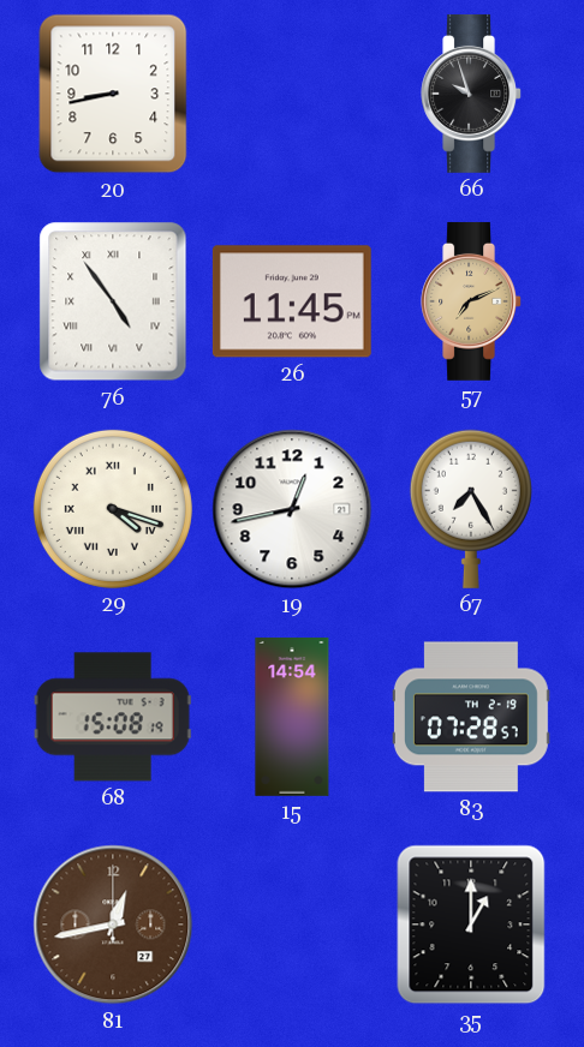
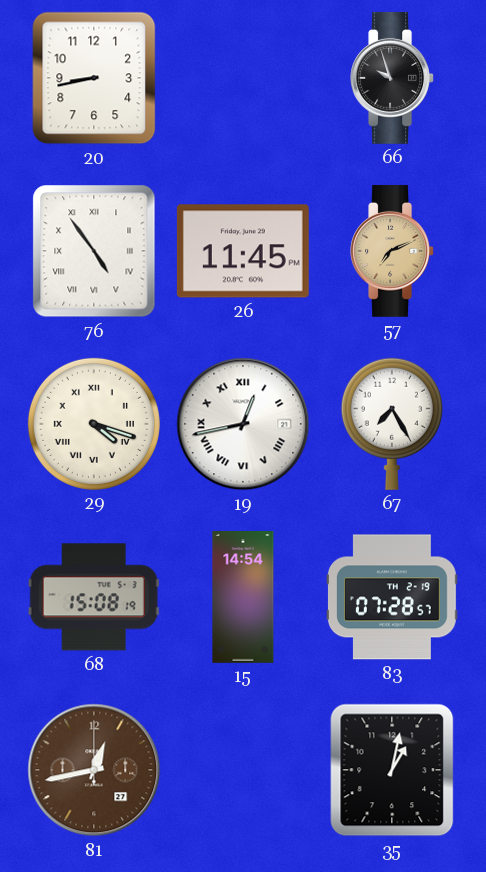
19 numerals: Arabic -> Roman (243, 424)
35: 1:00 -> 1:02 (392, 770)
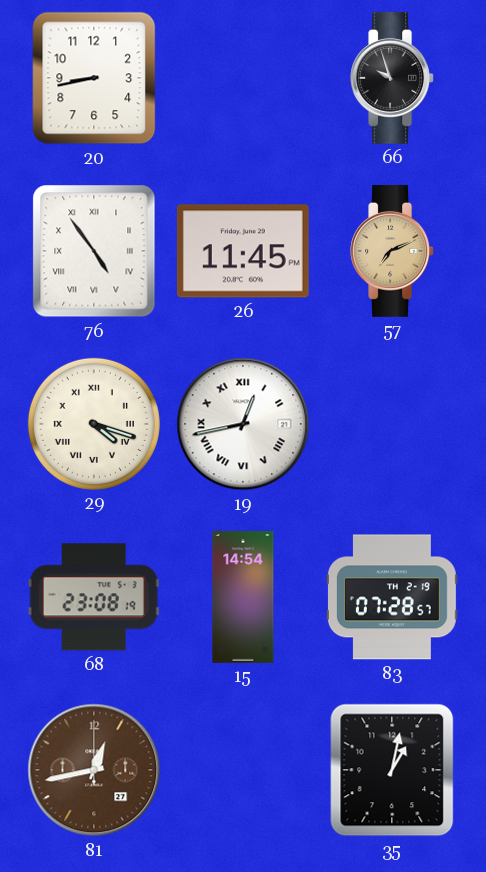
67: 7:25 -> none (392, 424)
68: 15:08 -> 23:08 (94, 597)
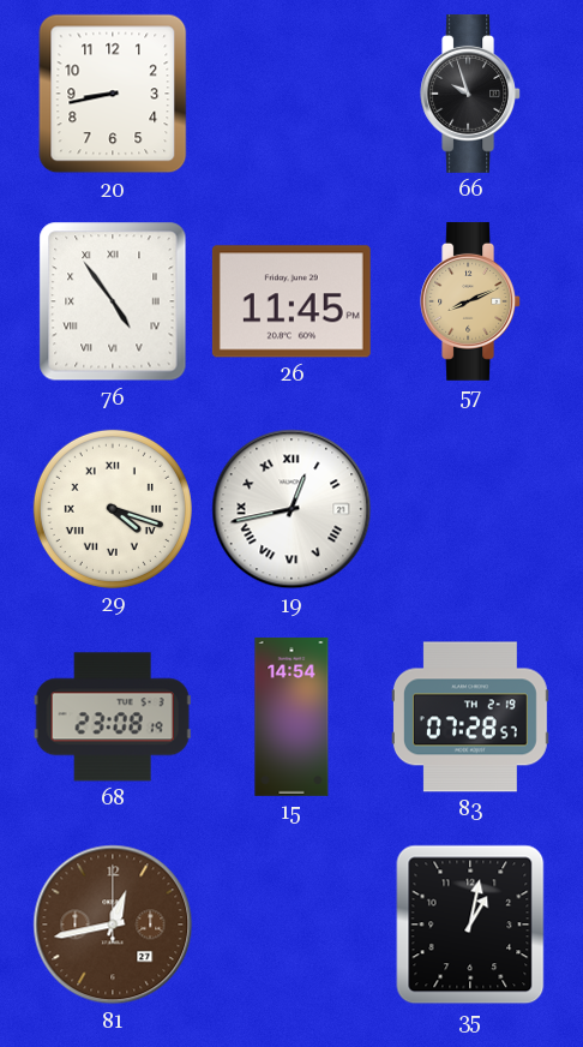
57: 7:11 -> 8:11 (470, 301)
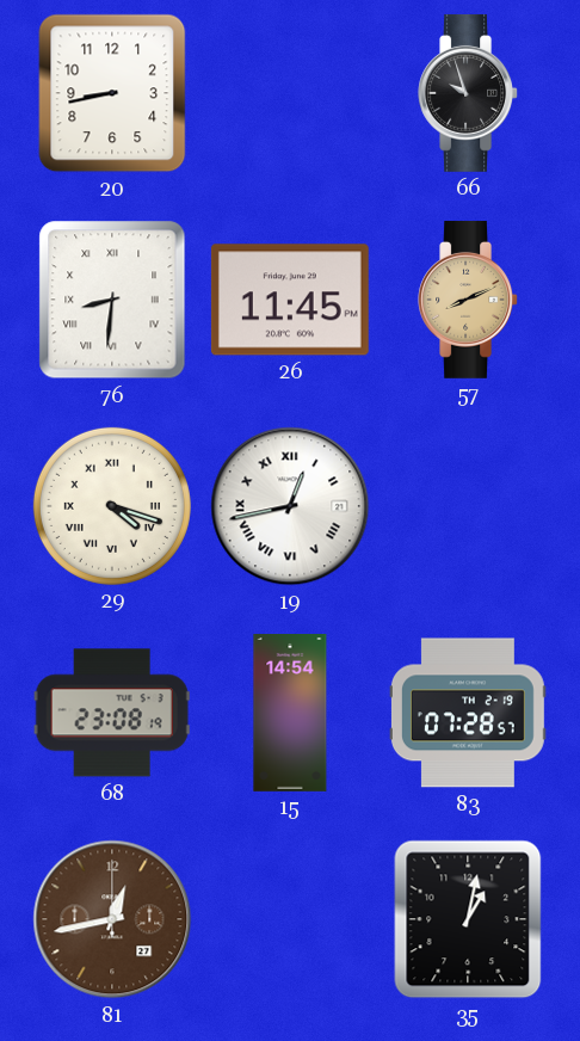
76: 4:54 -> 8:31 (112, 300)
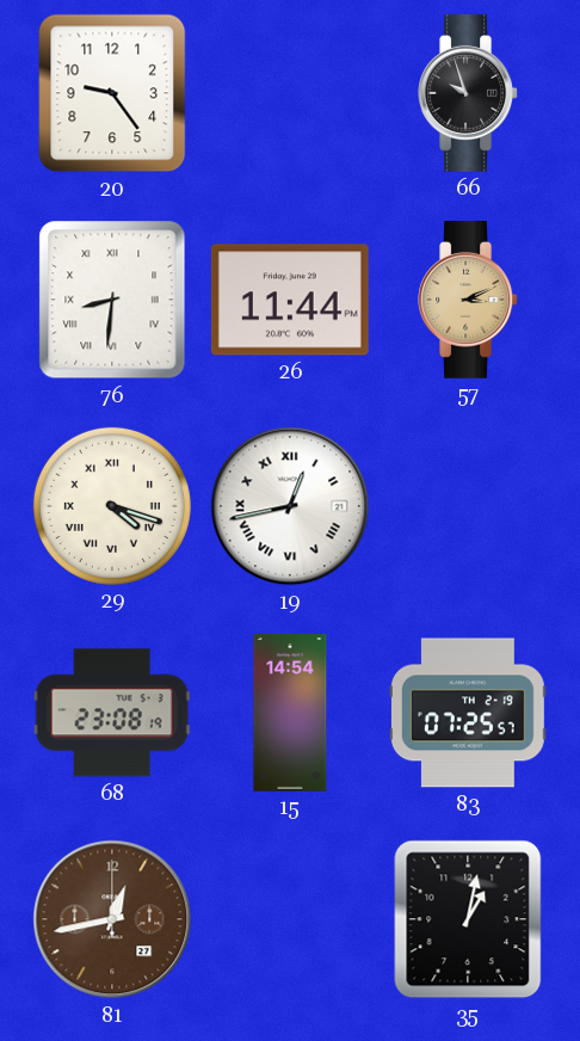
20: 8:43 -> 9:24 (112, 93)
26: 11:45 -> 11:44 (290, 300)
57: 8:11 -> 3:11 (468, 300)
83: 07:28 -> 07:25 (468, 713)
